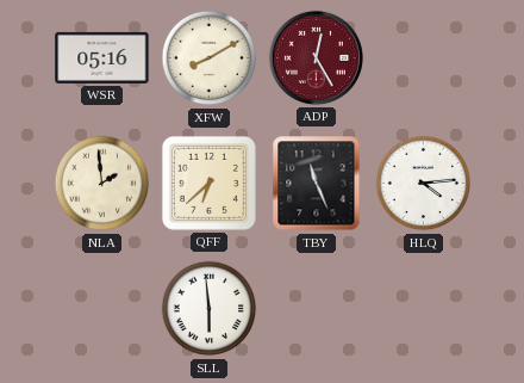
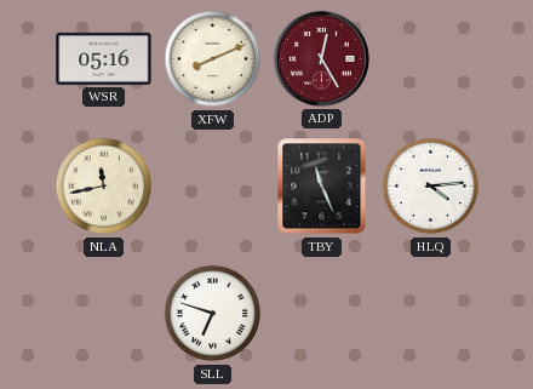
XFW: 8:10 -> 8:11 (213, 59)
NLA: 1:59 -> 11:43 (104, 187)
QFF: 6:38 -> none (208, 183)
SLL: 5:59 -> 6:48 (213, 314)
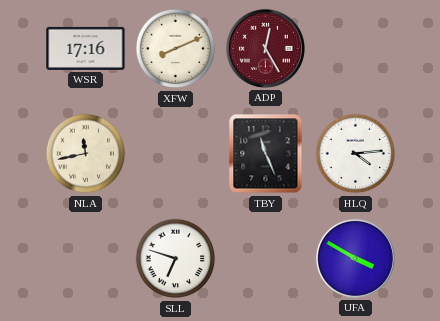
WSR: 05:16 -> 17:16 (86, 48)
UFA: none -> 3:50 (355, 258)
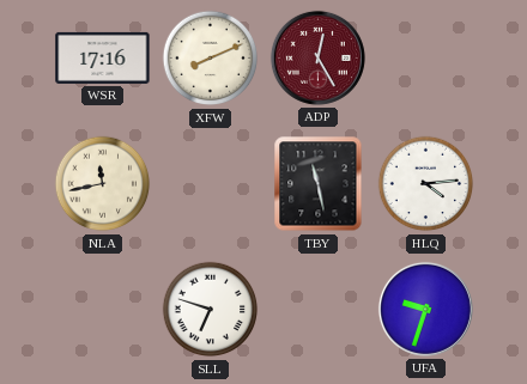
TBY: 11:26 -> 11:28 (319, 184)
UFA: 3:50 -> 9:33 (425, 309)
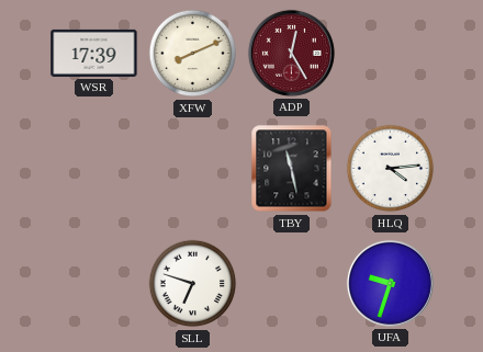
WSR: 17:16 -> 17:39 (94, 53)
NLA: 11:43 -> none (103, 184)
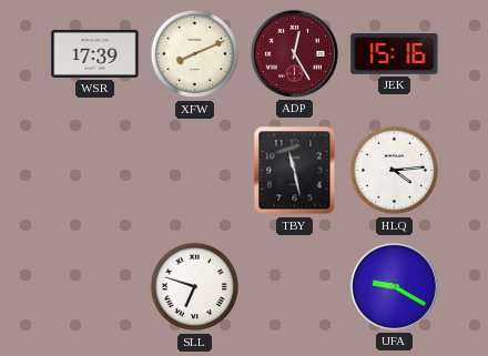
JEK: none -> 15:16 (395, 54)
UFA: 9:33 -> 9:20 (394, 286)
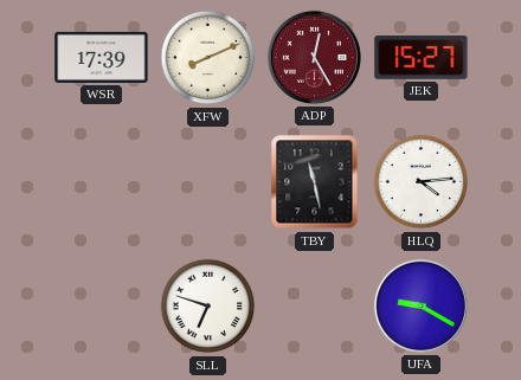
JEK: 15:16 -> 15:27 (422, 58)
